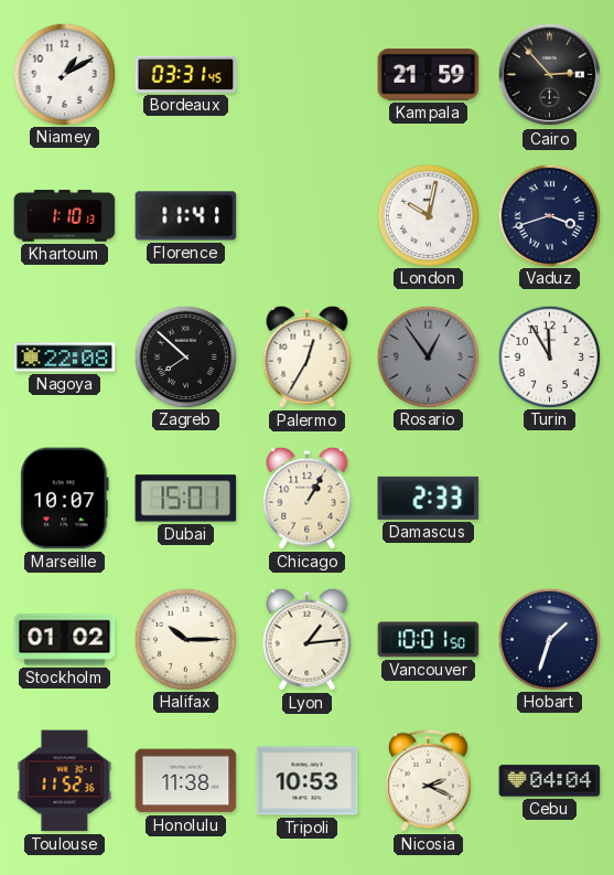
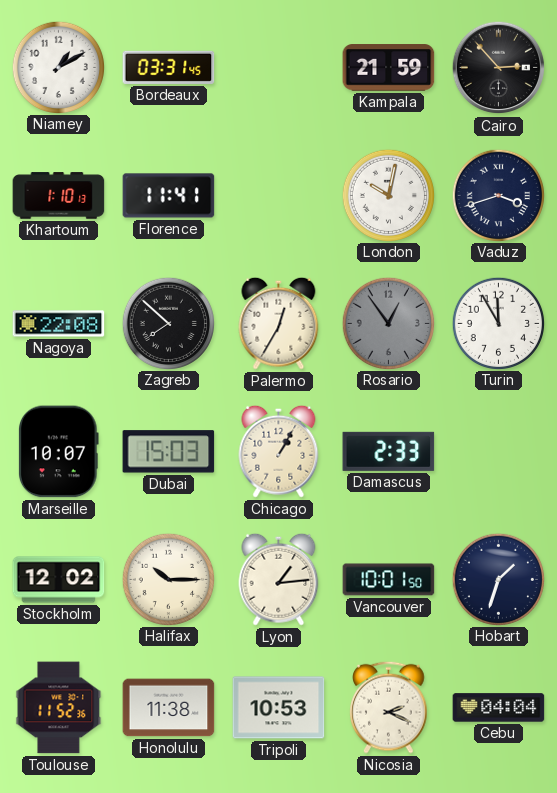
Dubai: 15:01 -> 15:03 (169, 452)
Stockholm: 01:02 -> 12:02 (59, 580)
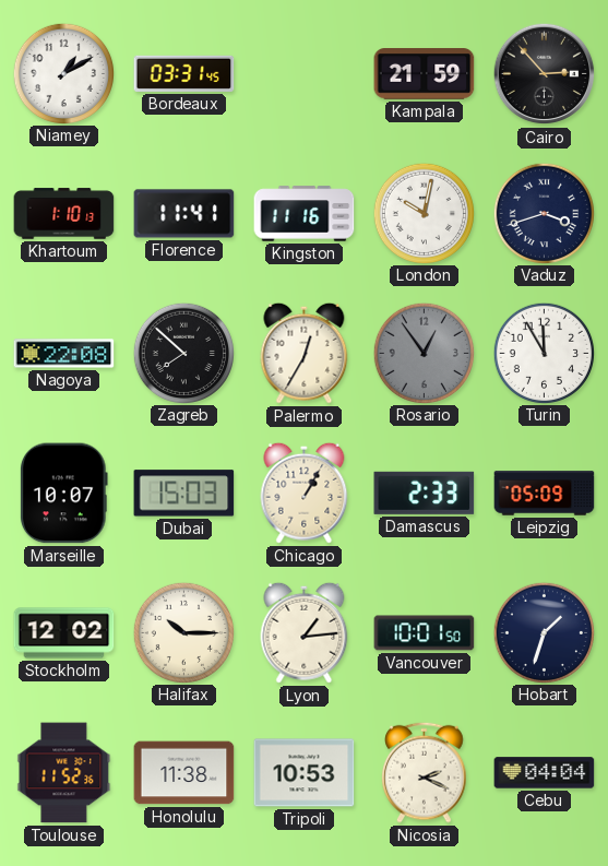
Kingston: none -> 11:16 (305, 214)
Leipzig: none -> 05:09 (545, 494)
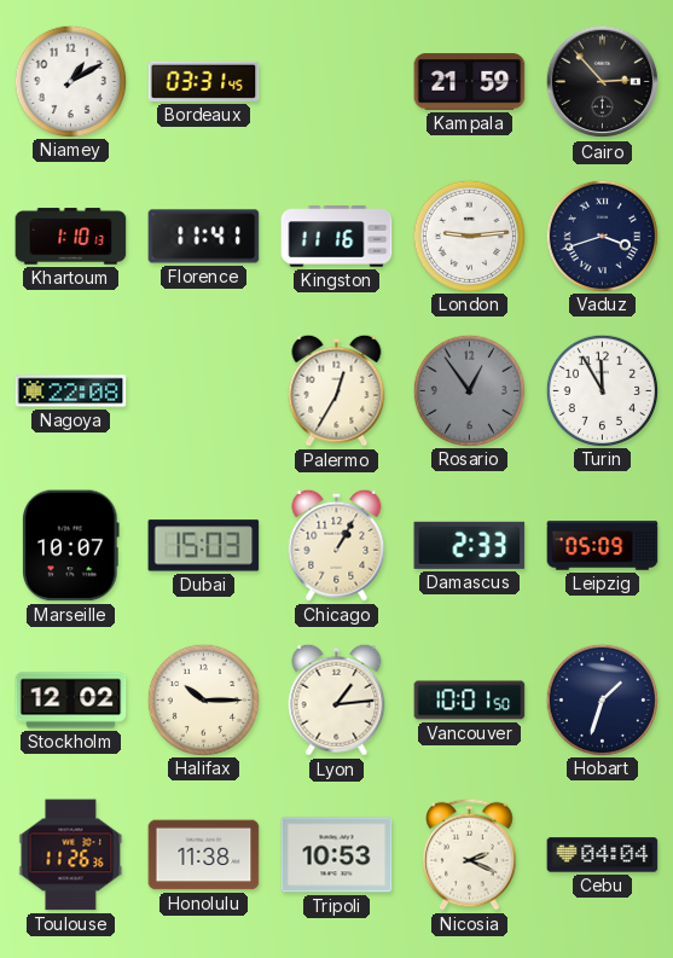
London: 10:02 -> 9:14 (469, 236)
Zagreb: 7:52 -> none (183, 353)
Toulouse: 11:52 -> 11:26 (71, 855)
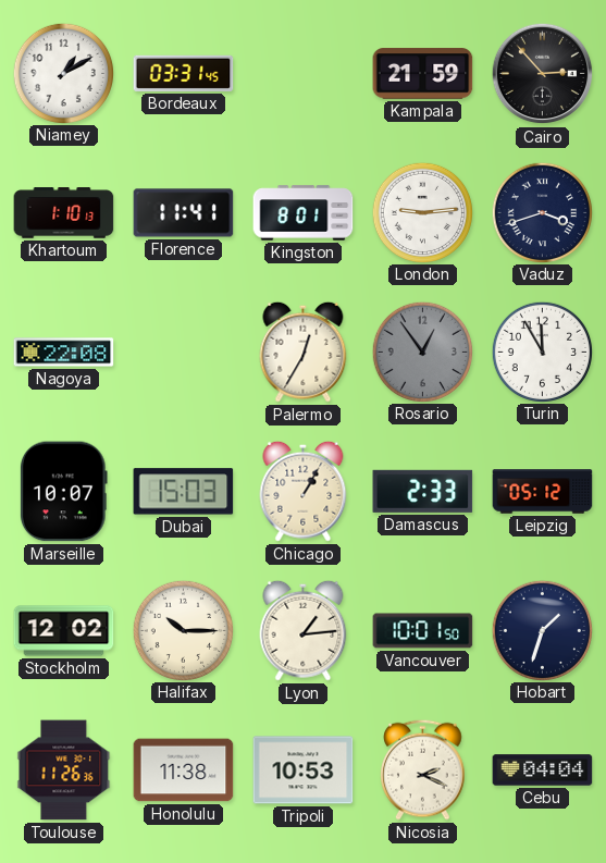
Kingston: 11:16 -> 8:01 (304, 213)
Leipzig: 05:09 -> 05:12 (543, 492)
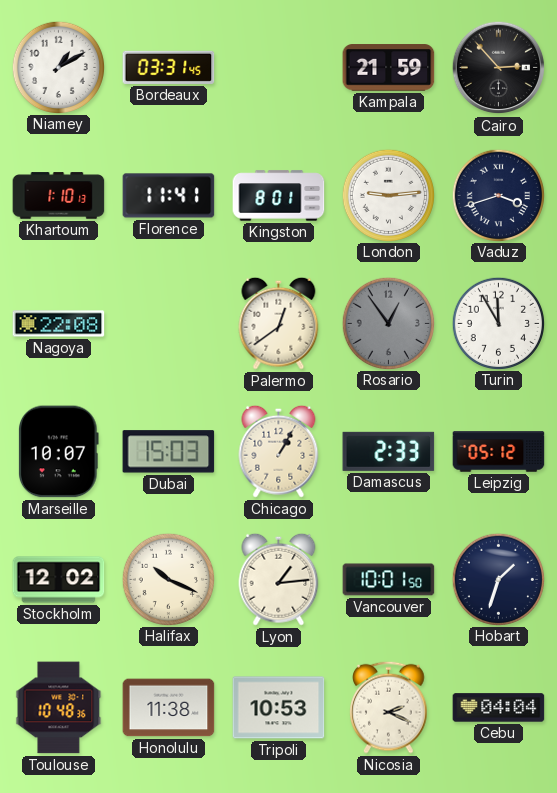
Palermo: 12:35 -> 12:39 (279, 323)
Halifax: 10:15 -> 10:19 (168, 579)
Toulouse: 11:26 -> 10:48 (59, 708)
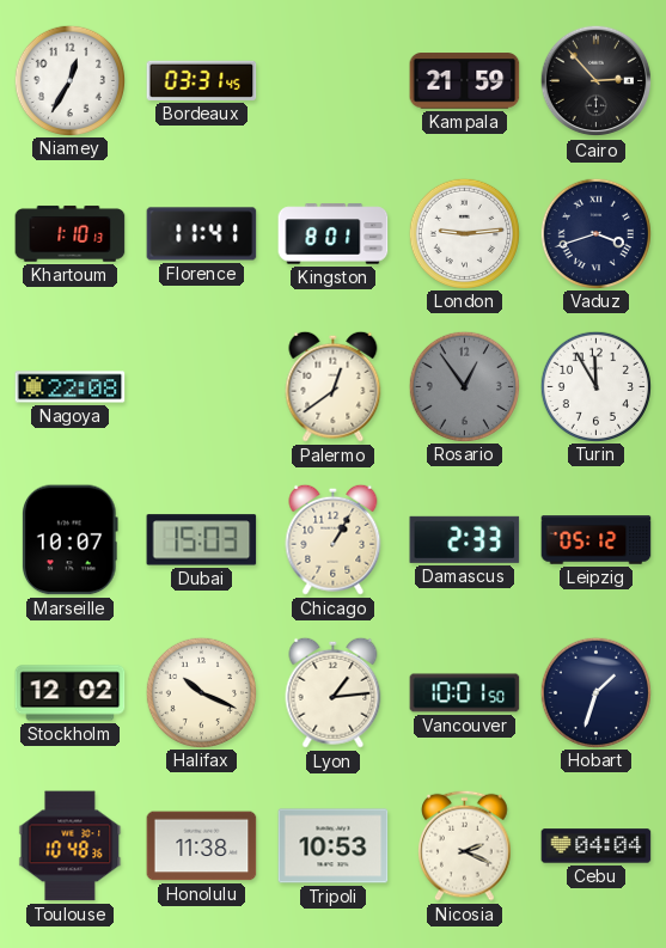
Niamey: 1:10 -> 12:35 (69, 80)
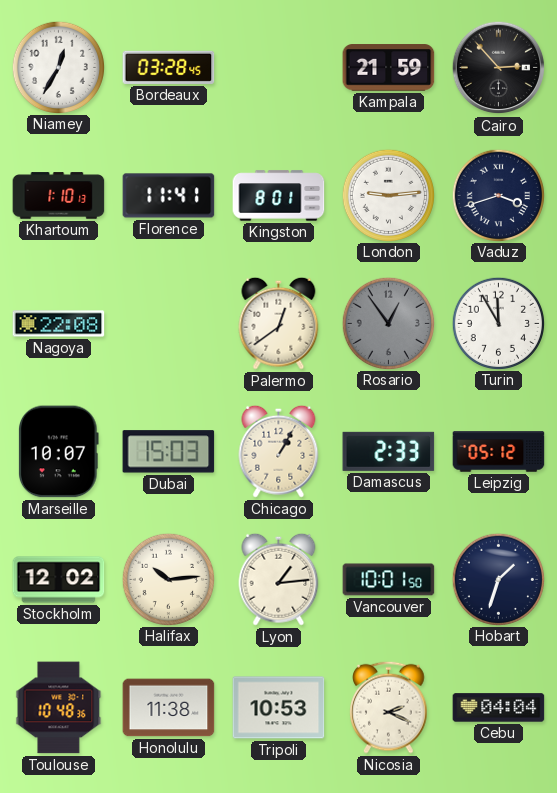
Bordeaux: 03:31 -> 03:28 (169, 67)
Halifax: 10:19 -> 10:14 (168, 579)
